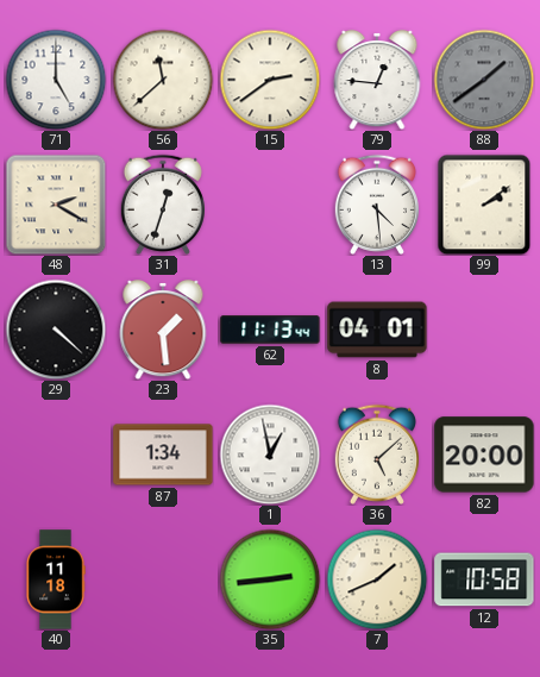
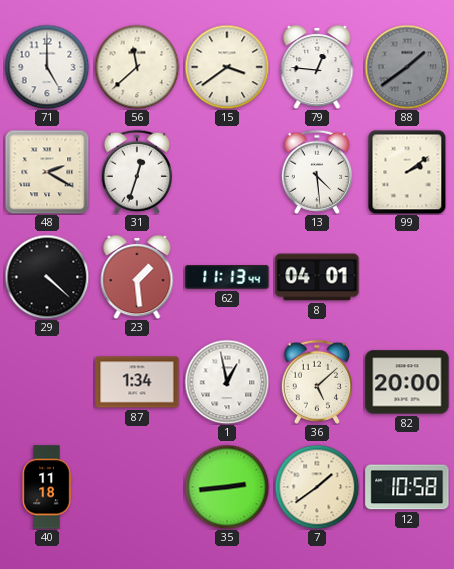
15: 2:39 -> 3:39 (227, 67)
7: 1:41 -> 1:39 (317, 487)
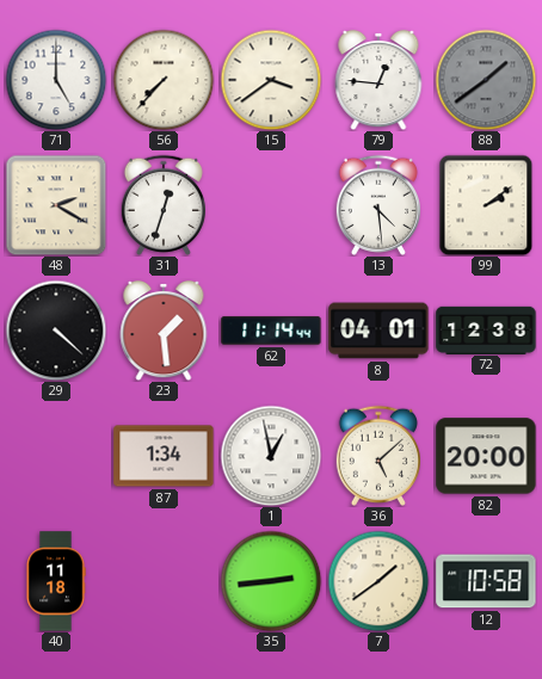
56: 11:38 -> 7:37 (164, 80)
62: 11:13 -> 11:14 (271, 331)
72: none -> 12:38 (486, 329)
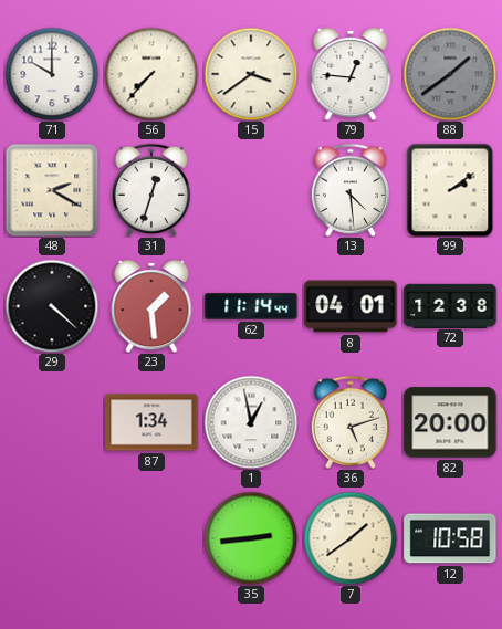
71: 5:00 -> 10:00 (52, 74)
36: 5:08 -> 5:12 (349, 422)
40: 11:18 -> none (56, 581)
